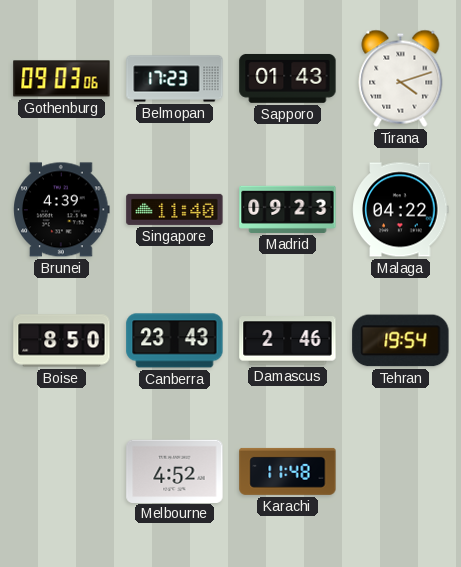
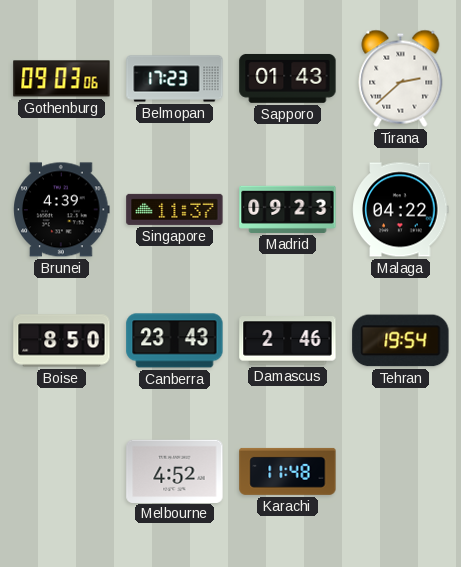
Tirana: 4:12 -> 2:38 (401, 78)
Singapore: 11:40 -> 11:37 (175, 209)
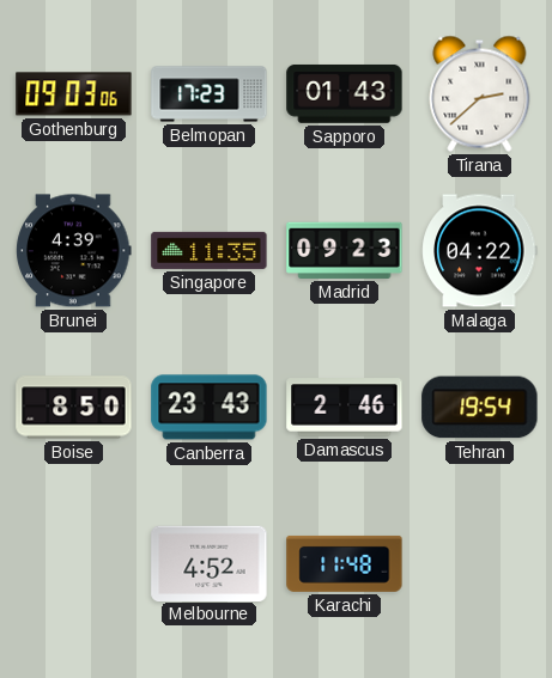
Singapore: 11:37 -> 11:35 (210, 250)
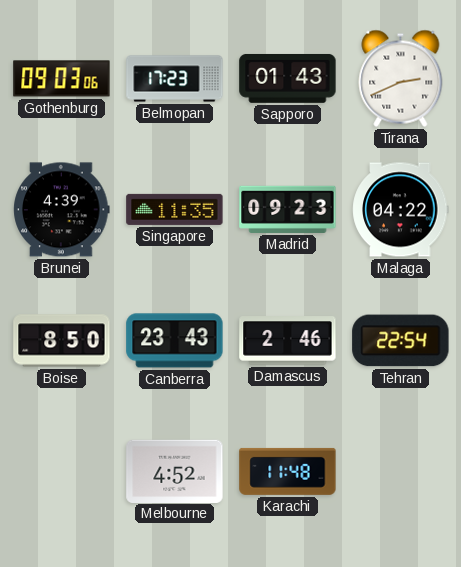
Tirana: 2:38 -> 2:41 (401, 78)
Tehran: 19:54 -> 22:54 (401, 341)
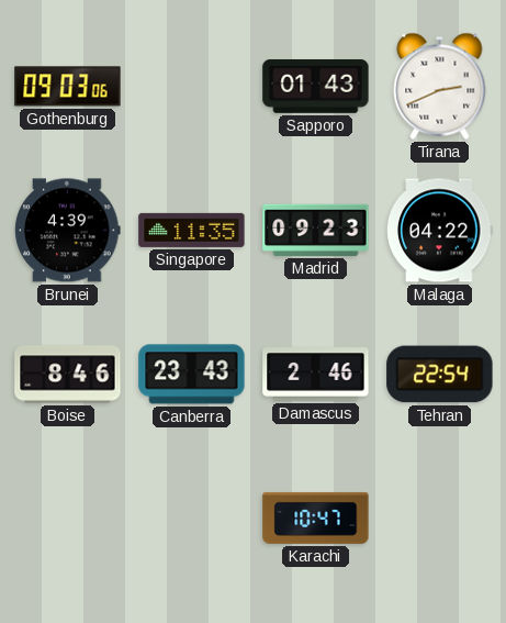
Belmopan: 17:23 -> none (175, 79)
Boise: 8:50 -> 8:46 (68, 375)
Melbourne: 4:52 -> none (175, 471)
Karachi: 11:48 -> 10:47 (316, 518)
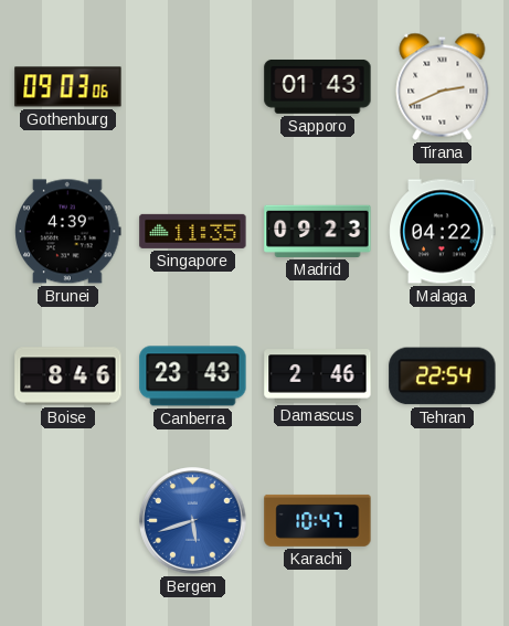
Bergen: none -> 5:42 (193, 521)
